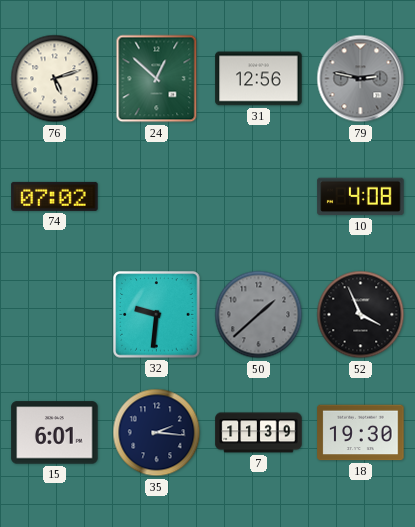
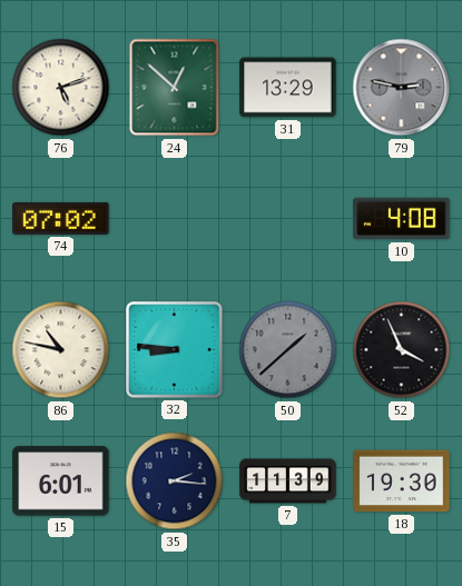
31: 12:56 -> 13:29 (288, 88)
86: none -> 10:47 (61, 350)
32: 9:31 -> 8:46 (175, 350)
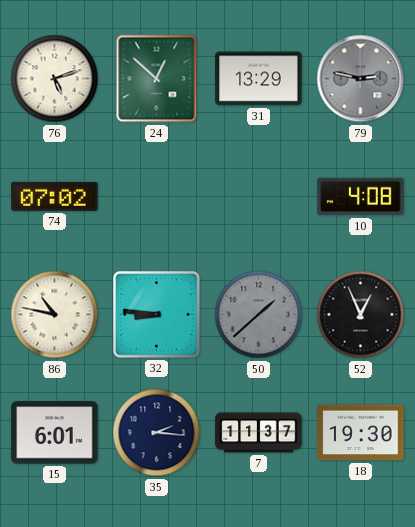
52: 3:56 -> 12:56 (361, 315)
7: 11:39 -> 11:37 (259, 433)
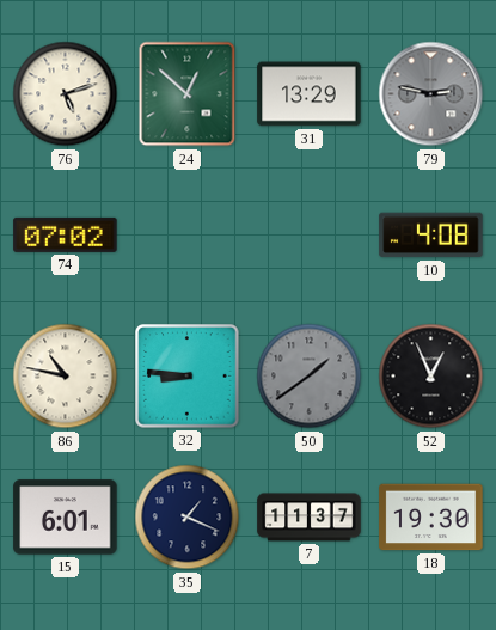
50: 1:38 -> 1:39 (310, 377)
35: 2:16 -> 1:19 (188, 518)
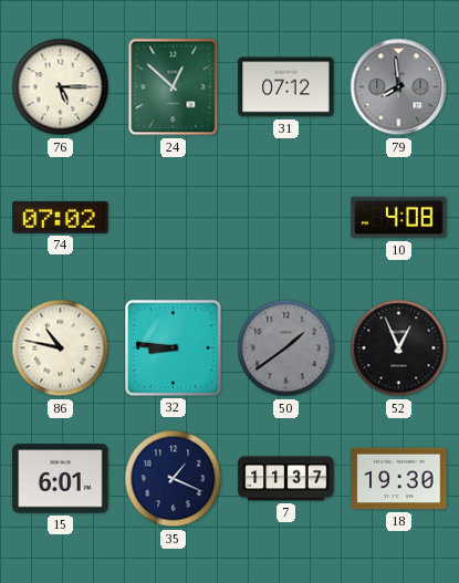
76: 5:12 -> 5:15 (61, 87)
31: 13:29 -> 07:12 (286, 87)
79: 2:47 -> 7:59 (399, 87)
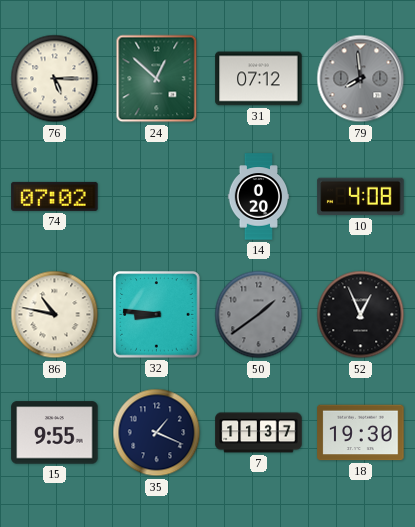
14: none -> 0:20 (259, 197)
15: 6:01 -> 9:55 (55, 433)
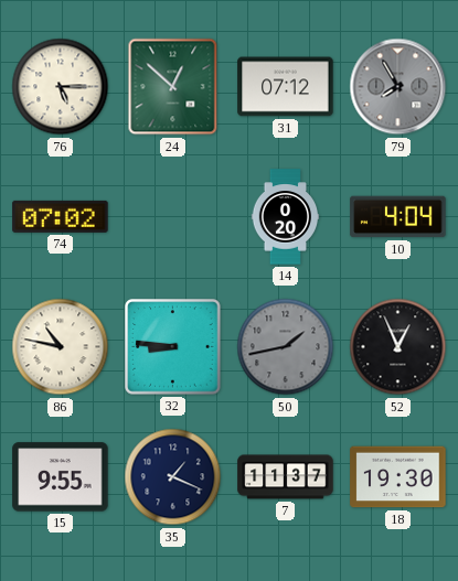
79: 7:59 -> 7:55 (398, 87)
10: 4:08 -> 4:04 (398, 217)
50: 1:39 -> 1:43 (286, 347)
